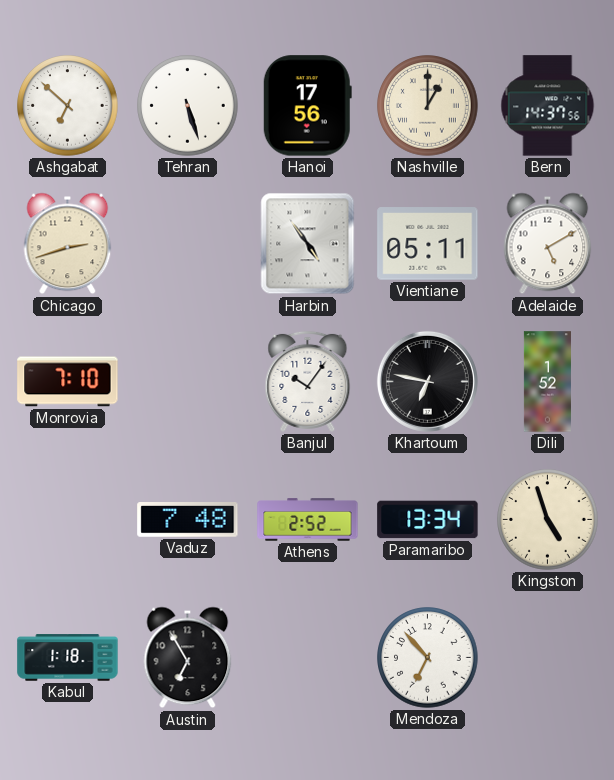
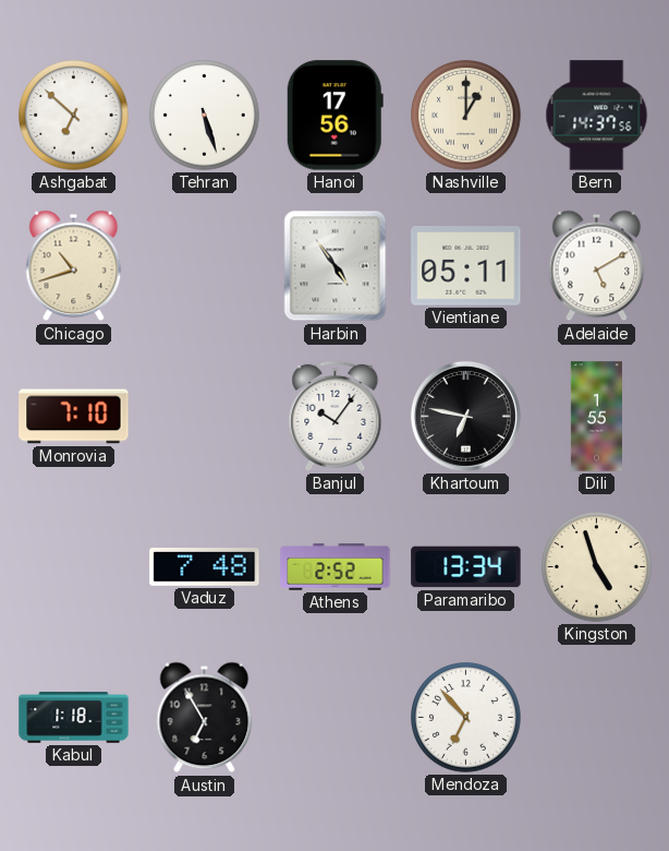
Chicago: 2:42 -> 10:42 (74, 266)
Dili: 1:52 -> 1:55 (596, 417)
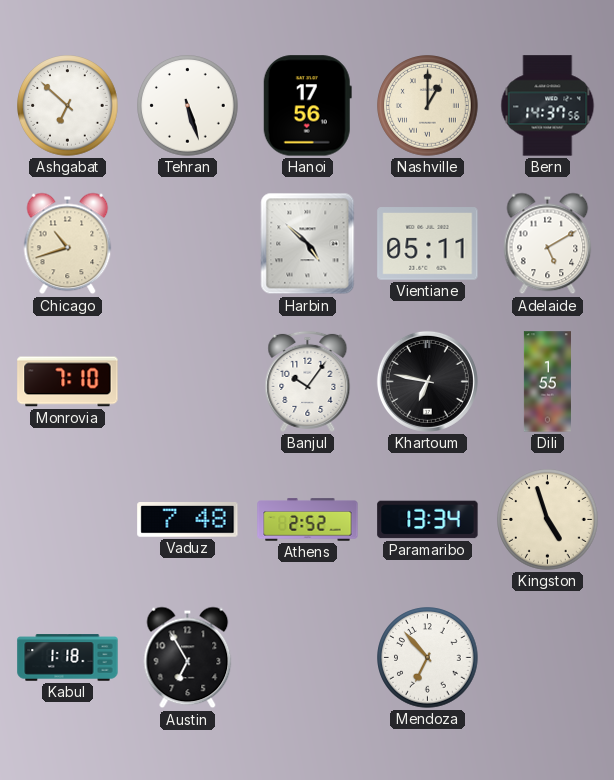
Harbin: 4:54 -> 4:52 (308, 244)
